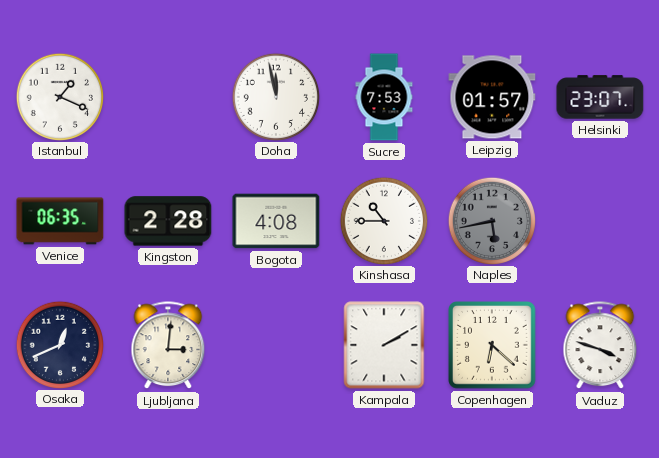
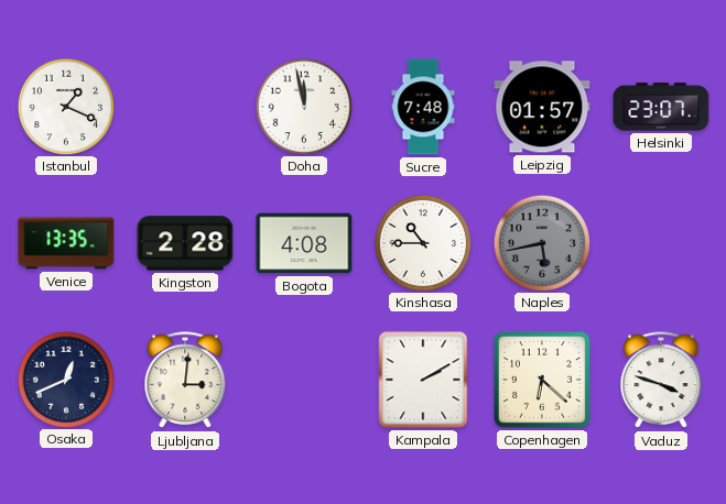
Sucre: 7:53 -> 7:48 (423, 107)
Venice: 06:35 -> 13:35 (66, 243)
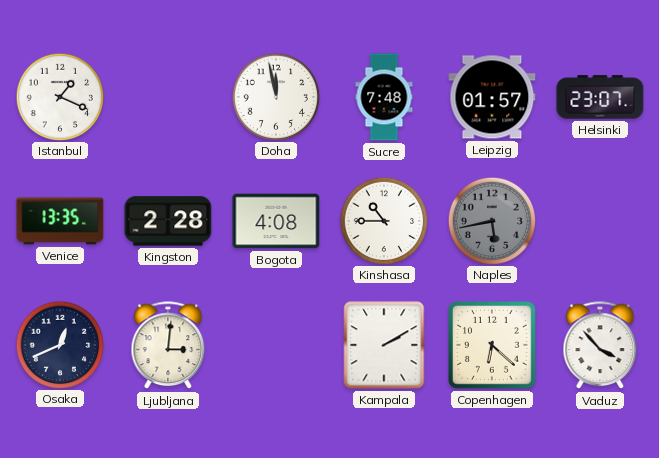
Vaduz: 3:48 -> 3:53 (600, 346)
